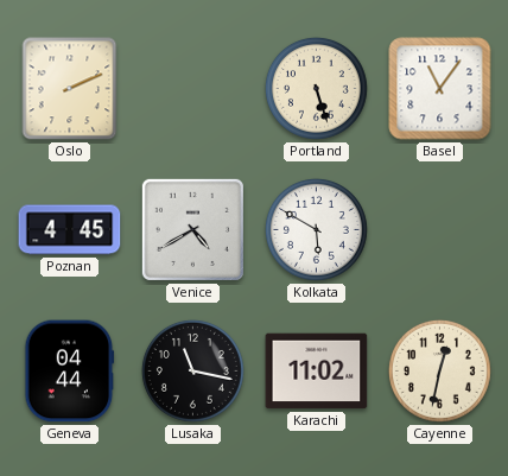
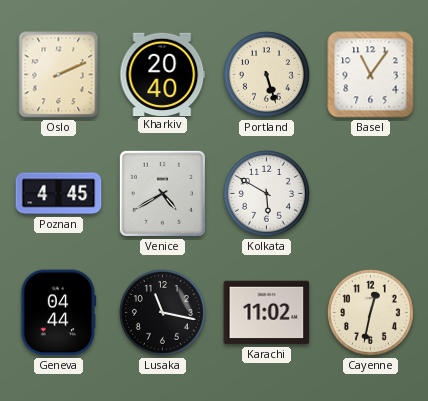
Kharkiv: none -> 20:40 (163, 74)
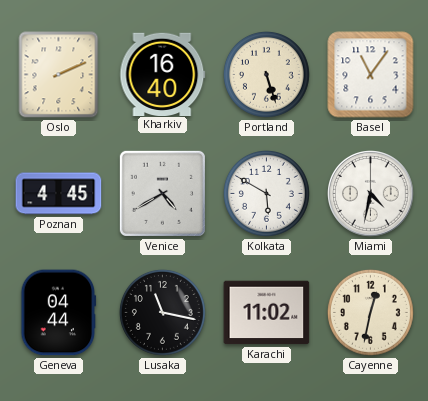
Kharkiv: 20:40 -> 16:40 (163, 74)
Miami: none -> 4:32 (371, 194)
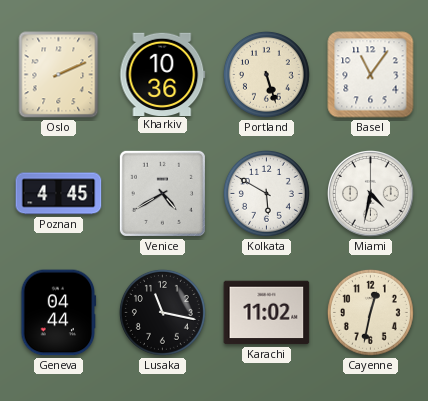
Kharkiv: 16:40 -> 10:36 (163, 74)
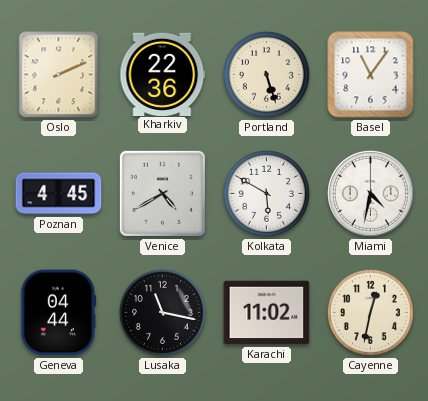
Kharkiv: 10:36 -> 22:36 (163, 74)
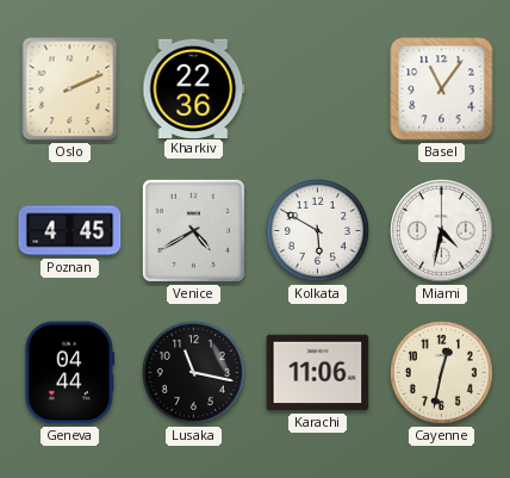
Portland: 5:27 -> none (266, 74)
Karachi: 11:02 -> 11:06 (318, 373)
